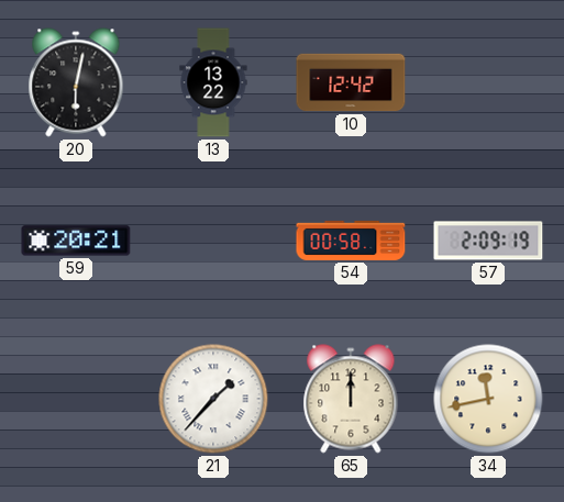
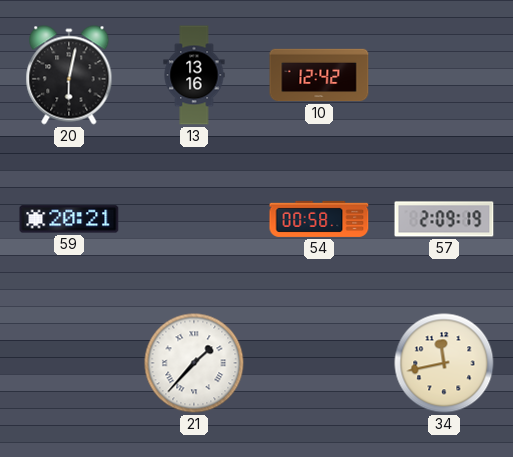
13: 13:22 -> 13:16 (194, 75)
65: 12:00 -> none (351, 399)
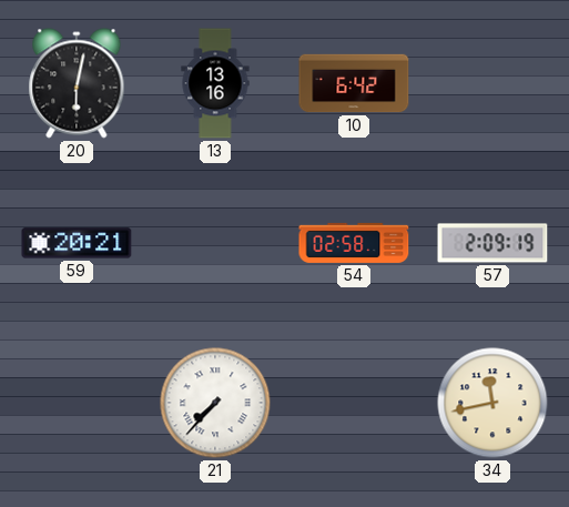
10: 12:42 -> 6:42 (354, 83)
54: 00:58 -> 02:58 (354, 243)
21: 1:37 -> 7:37 (215, 403)
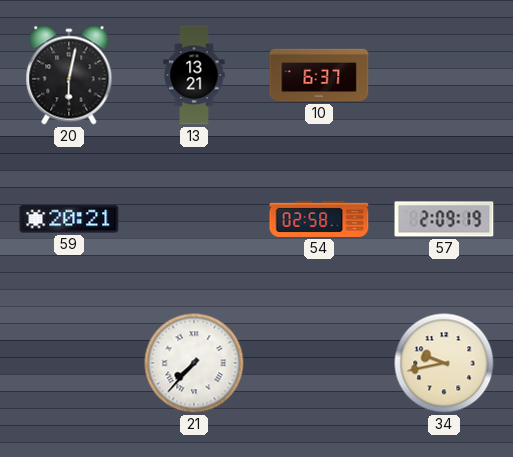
13: 13:16 -> 13:21 (194, 75)
10: 6:42 -> 6:37 (319, 75)
34: 11:43 -> 9:43 (444, 363)
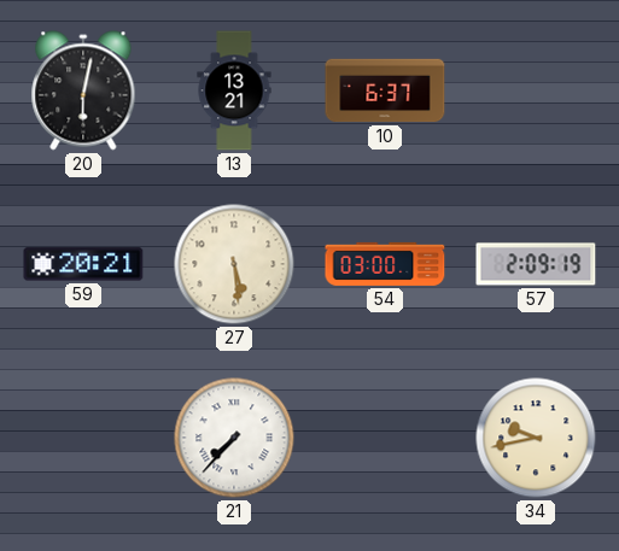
27: none -> 5:29 (234, 264)
54: 02:58 -> 03:00 (385, 264)
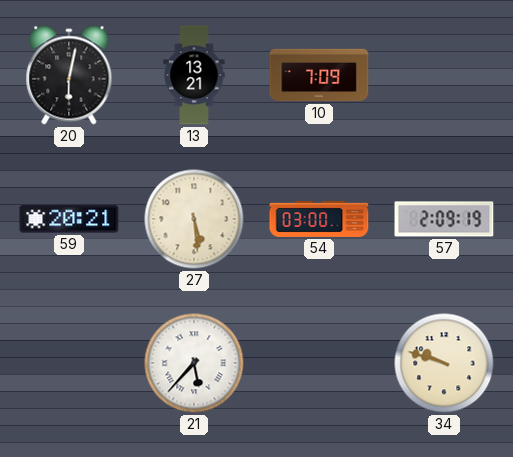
10: 6:37 -> 7:09 (319, 75)
21: 7:37 -> 5:37 (194, 363)
34: 9:43 -> 9:48 (444, 363)
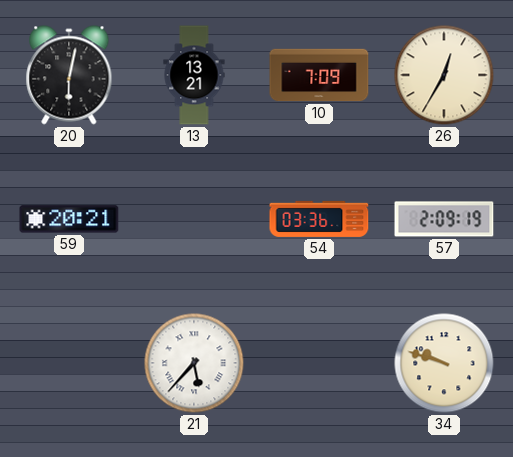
26: none -> 12:35 (444, 75)
27: 5:29 -> none (194, 219)
54: 03:00 -> 03:36 (319, 219)
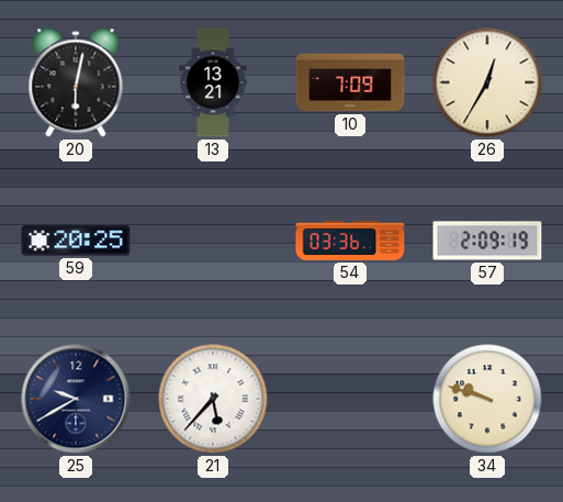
59: 20:21 -> 20:25 (76, 241)
25: none -> 9:40 (76, 399)
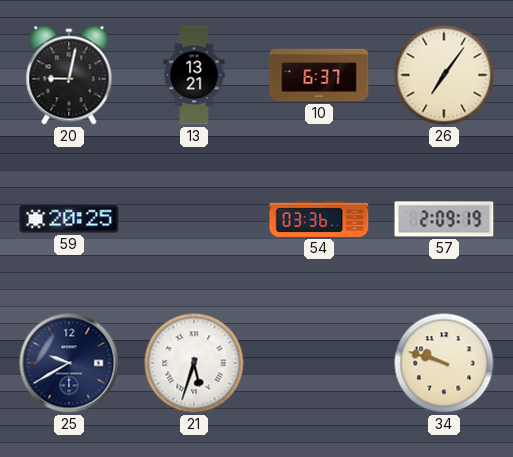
20: 6:02 -> 9:02 (69, 75)
10: 7:09 -> 6:37 (319, 75)
26: 12:35 -> 7:06 (444, 75)
21: 5:37 -> 5:33 (194, 363)
